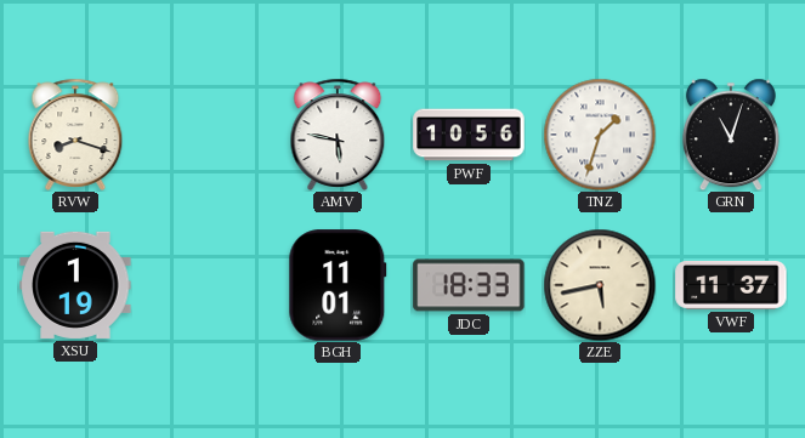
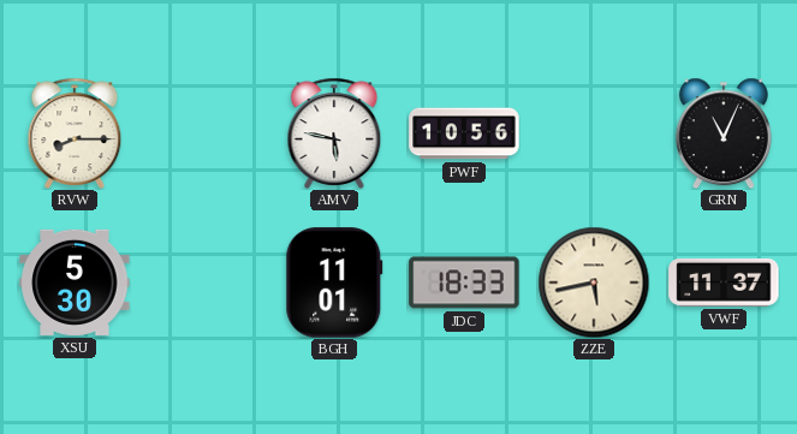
RVW: 8:18 -> 8:15 (75, 133)
TNZ: 1:33 -> none (600, 135)
GRN: 11:03 -> 11:04 (724, 133)
XSU: 1:19 -> 5:30 (75, 283)
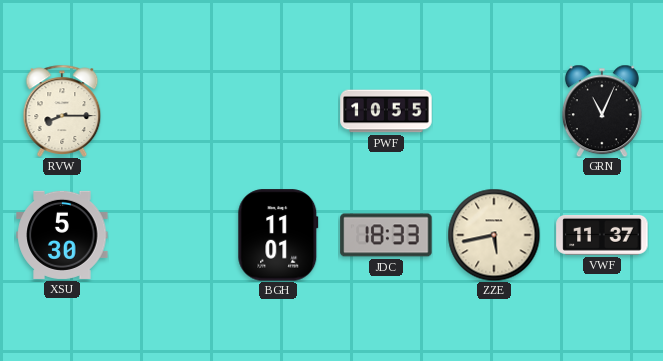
AMV: 5:47 -> none (334, 133)
PWF: 10:56 -> 10:55 (386, 111)
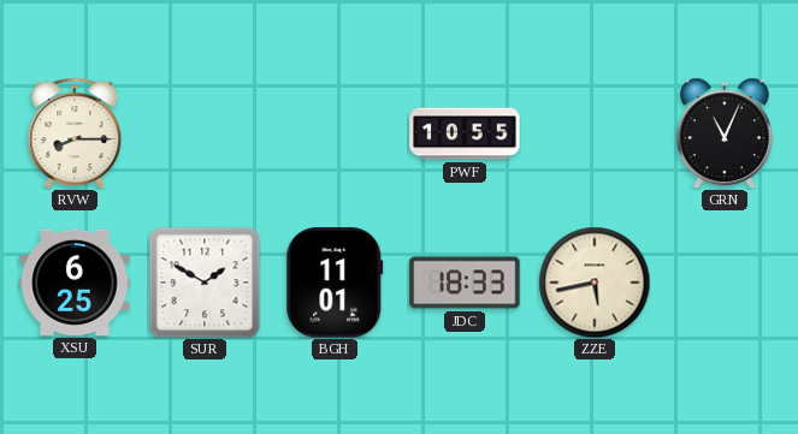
XSU: 5:30 -> 6:25 (75, 283)
SUR: none -> 1:50 (205, 283)
VWF: 11:37 -> none (602, 235)
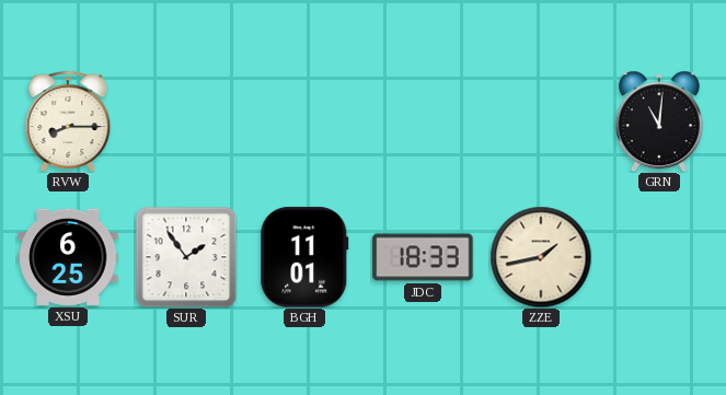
PWF: 10:55 -> none (465, 133)
GRN: 11:04 -> 11:01 (659, 121)
SUR: 1:50 -> 1:54 (186, 257)
ZZE: 5:43 -> 1:43 (541, 257)
